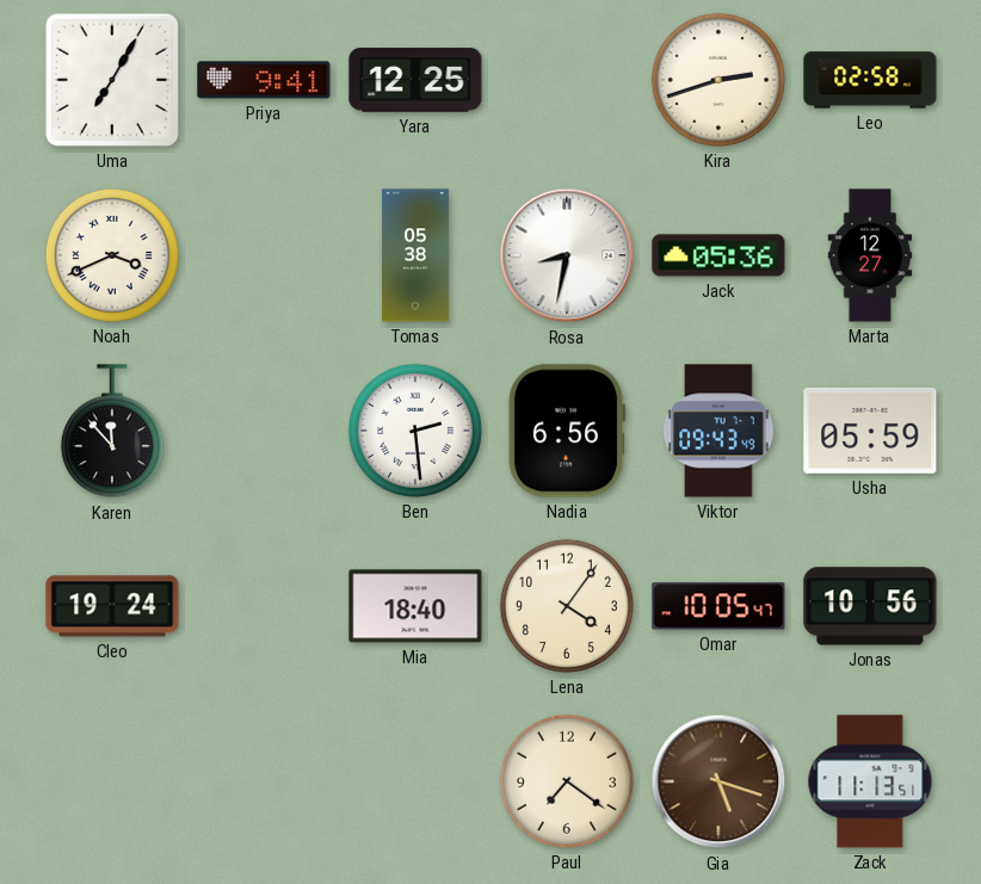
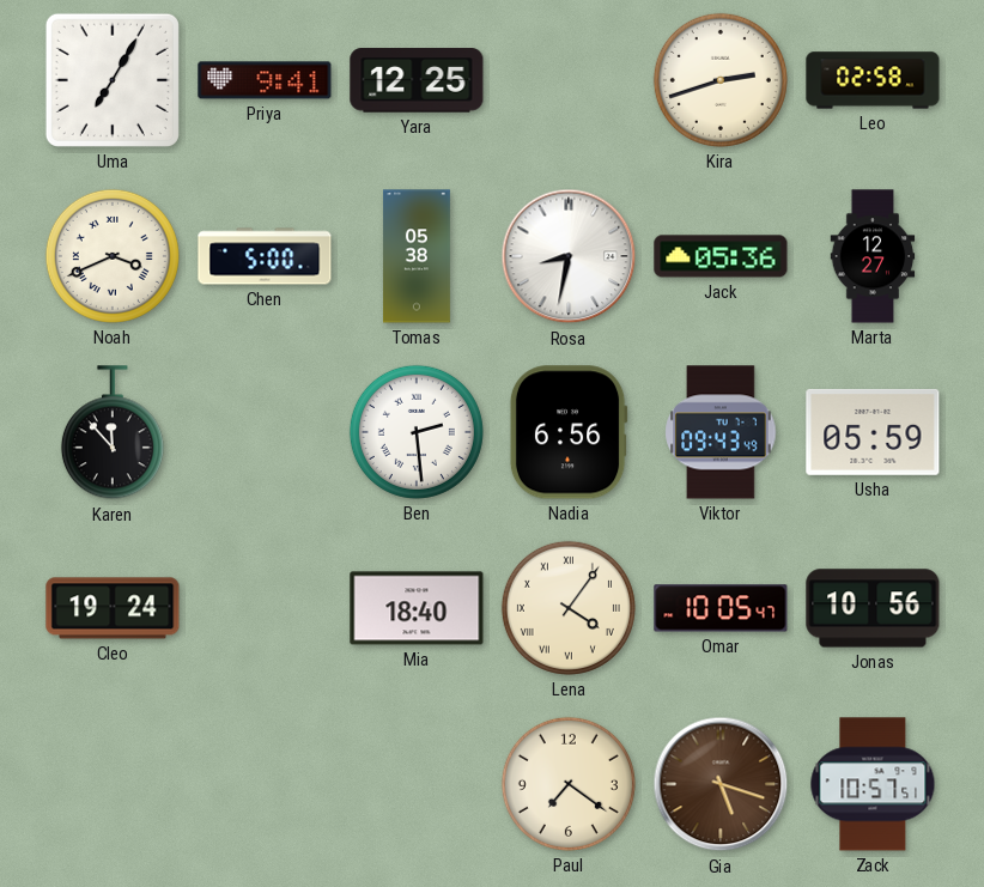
Chen: none -> 5:00 (265, 256)
Lena numerals: Arabic -> Roman (569, 608)
Zack: 11:13 -> 10:57 (873, 784)
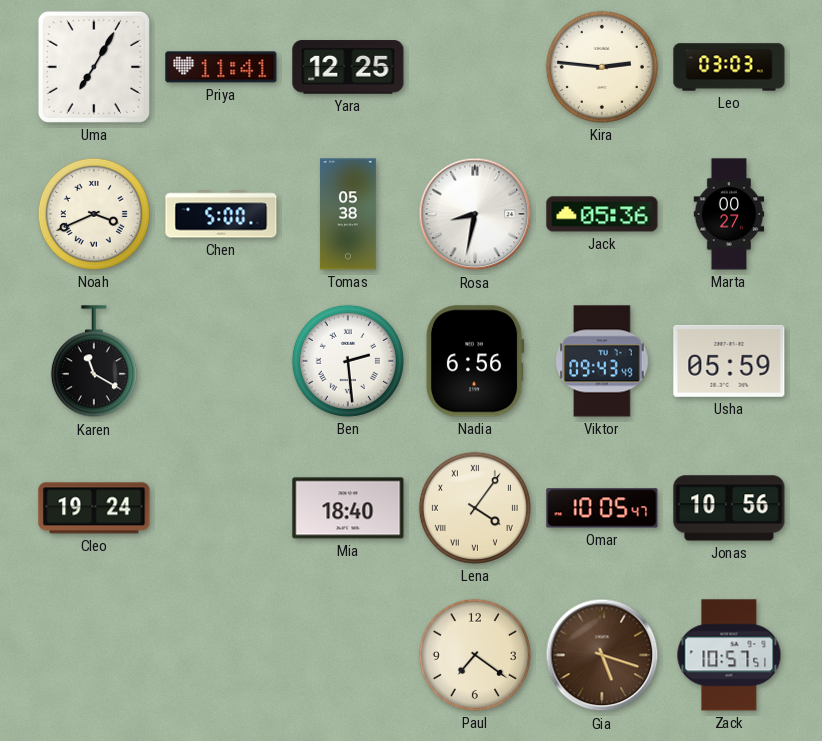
Priya: 9:41 -> 11:41 (221, 67)
Kira: 2:42 -> 2:46 (602, 67)
Leo: 02:58 -> 03:03 (729, 67)
Marta: 12:27 -> 00:27 (729, 214)
Karen: 11:53 -> 11:20 (94, 362)
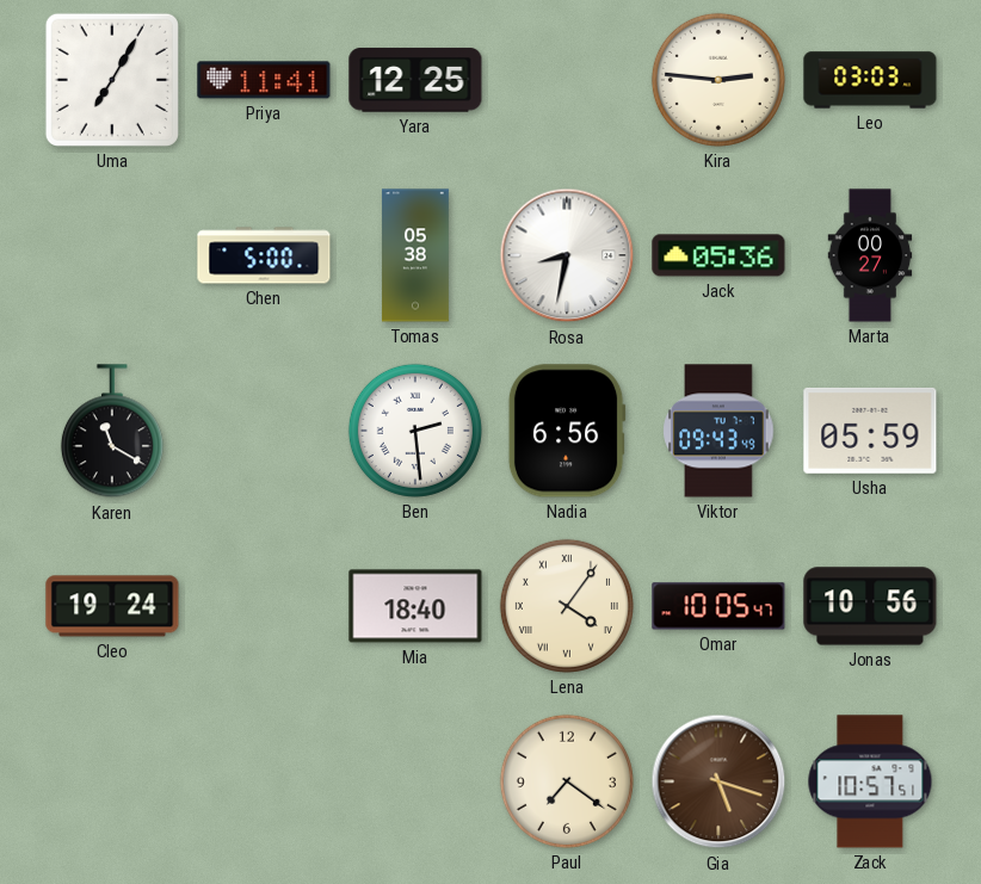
Noah: 3:41 -> none (94, 214)
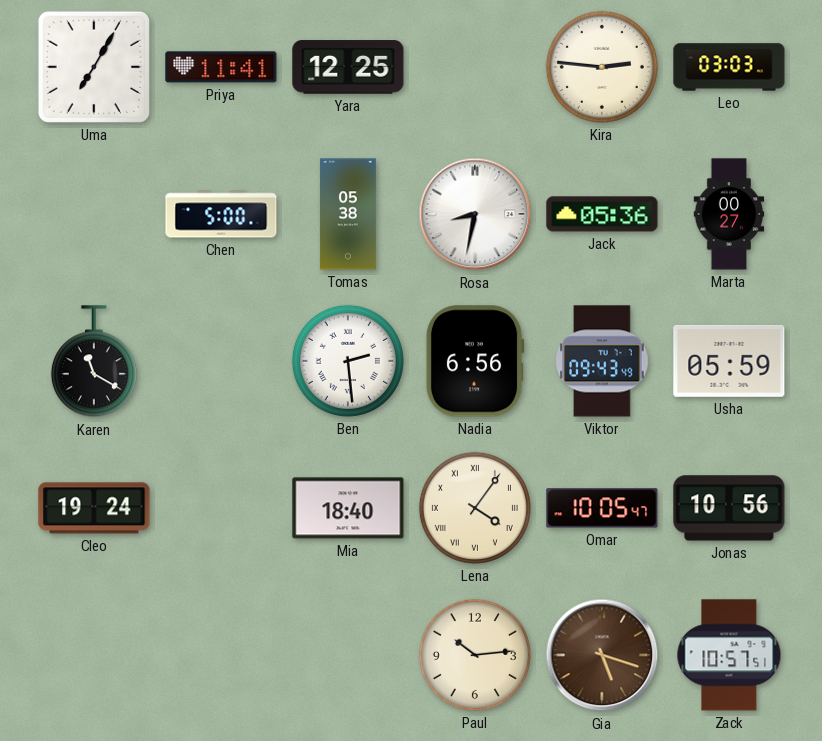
Paul: 7:21 -> 10:14 (475, 655)
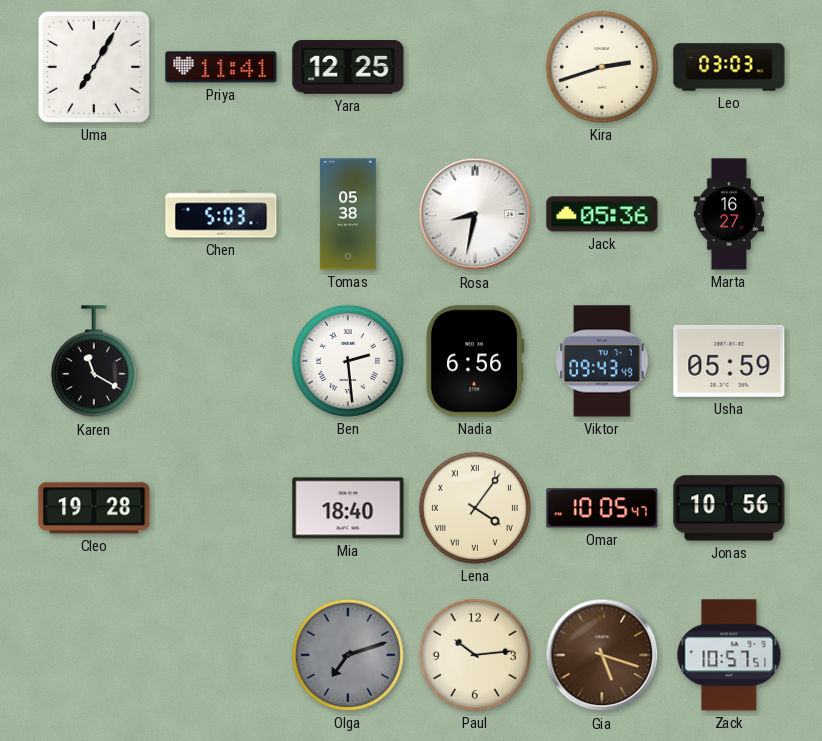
Kira: 2:46 -> 2:42 (602, 67)
Chen: 5:00 -> 5:03 (221, 214)
Marta: 00:27 -> 16:27 (729, 214)
Cleo: 19:24 -> 19:28 (94, 508)
Olga: none -> 7:12 (348, 655)
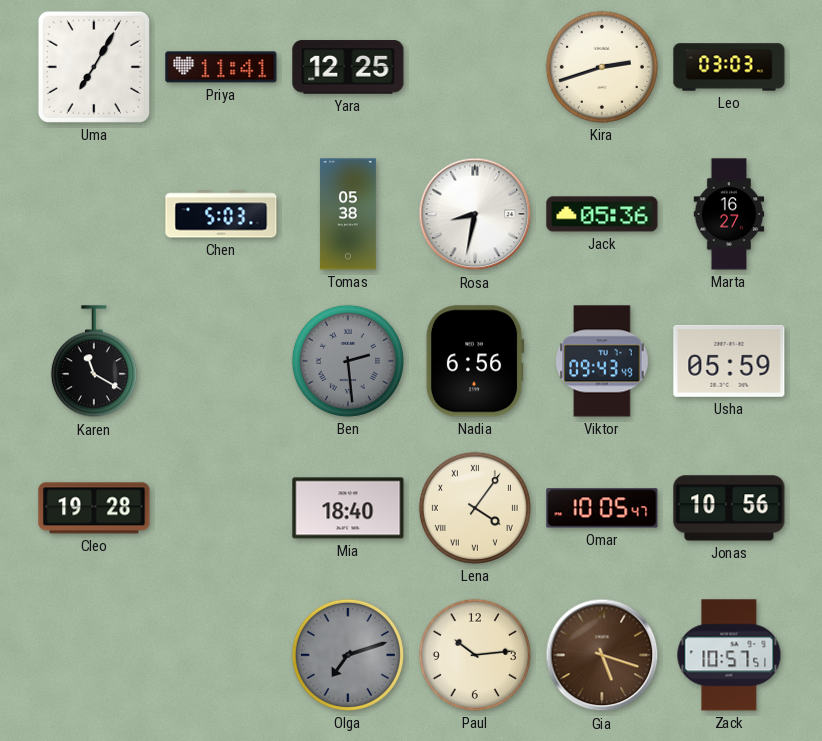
Ben dial: white -> grey (348, 361)
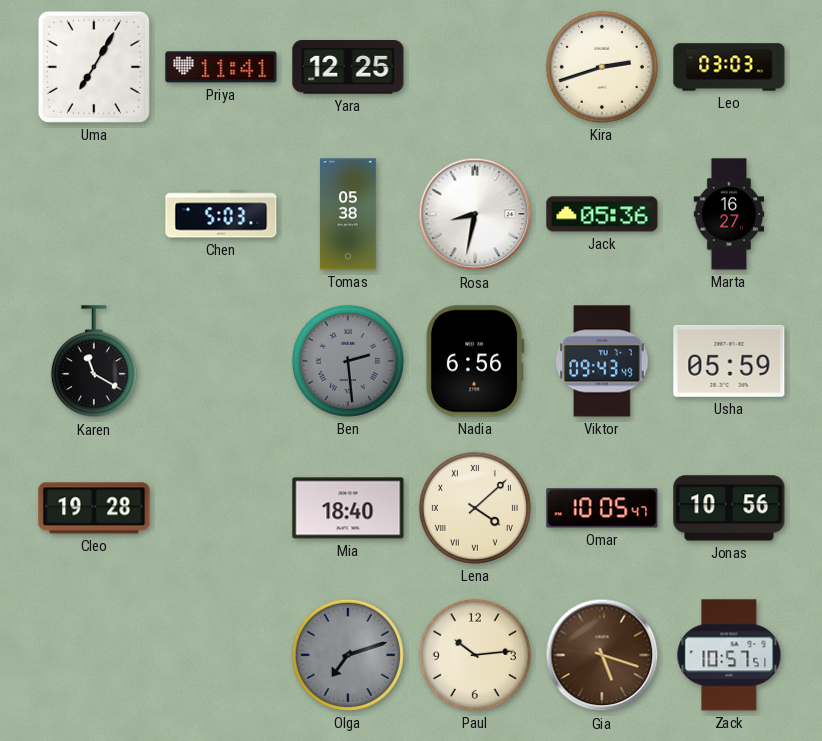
Lena: 4:06 -> 4:08 (475, 508)
